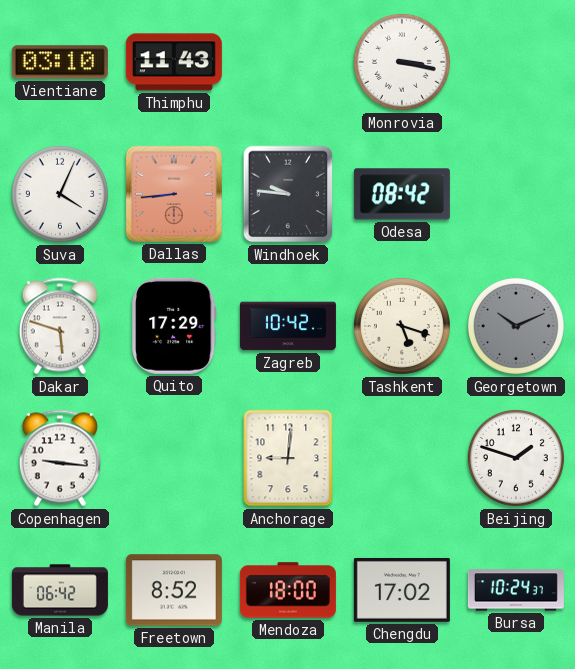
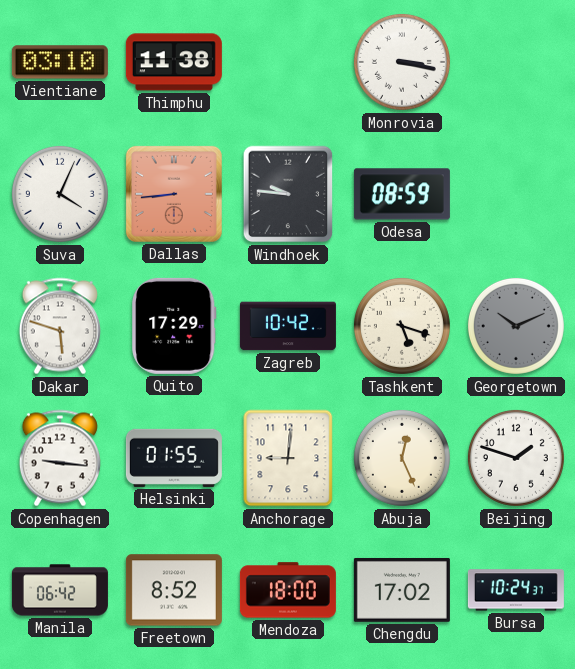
Thimphu: 11:43 -> 11:38 (174, 62)
Odesa: 08:42 -> 08:59 (402, 194)
Helsinki: none -> 01:55 (174, 458)
Abuja: none -> 12:26 (402, 458)
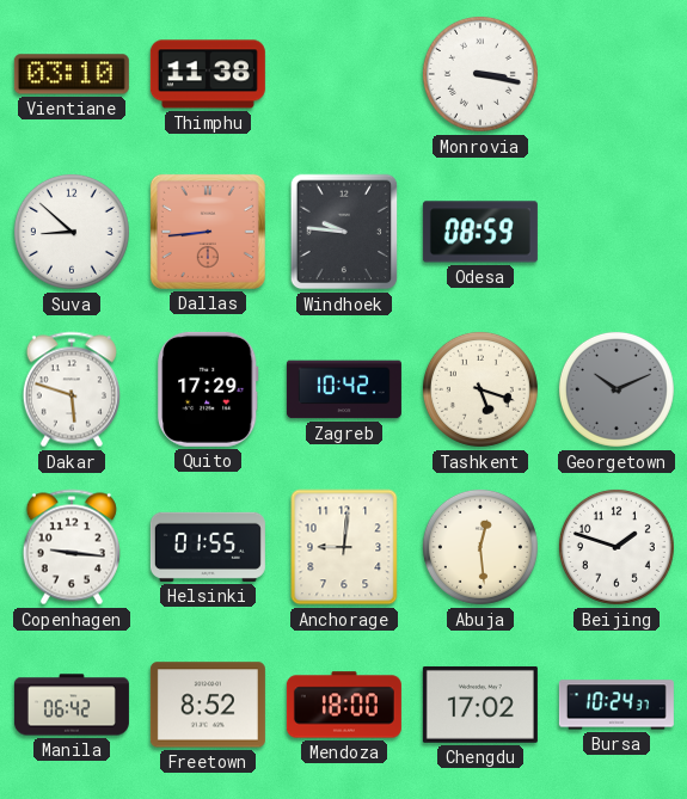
Suva: 4:04 -> 8:52 (72, 232)
Abuja: 12:26 -> 12:29 (480, 547)
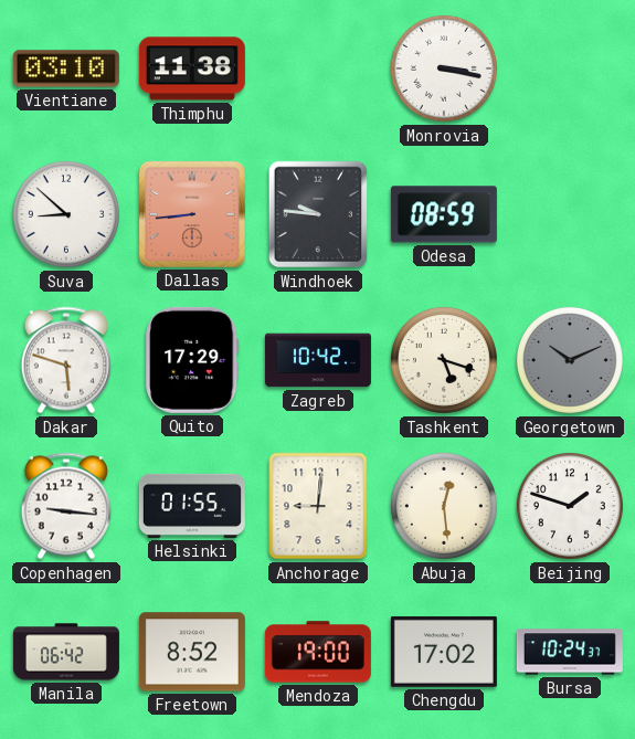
Mendoza: 18:00 -> 19:00 (318, 652)
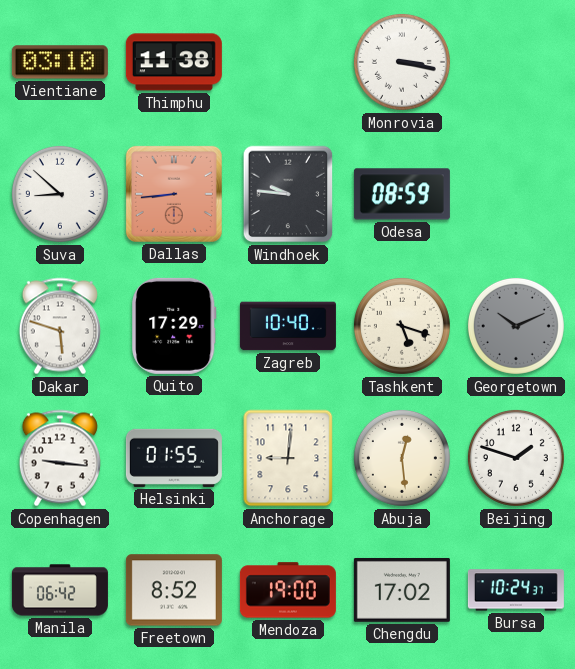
Zagreb: 10:42 -> 10:40 (288, 326)
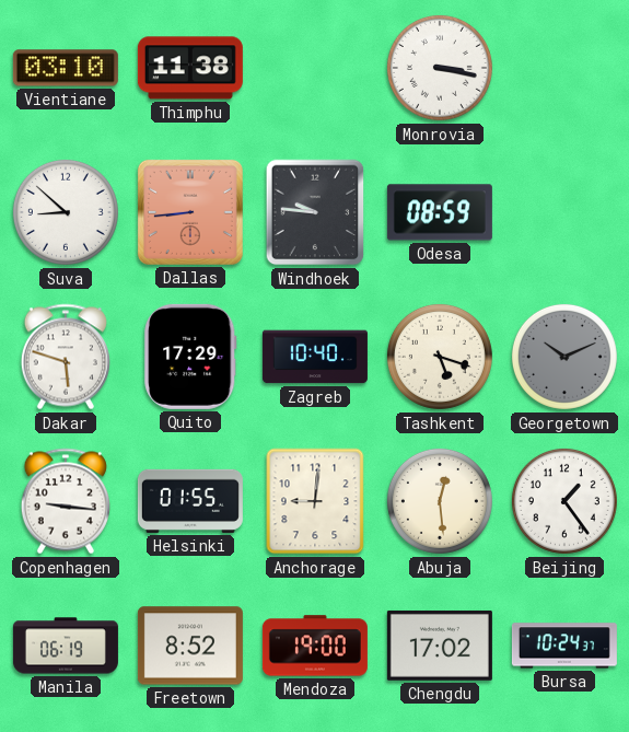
Beijing: 1:48 -> 1:24 (564, 501)
Manila: 06:42 -> 06:19 (66, 646)
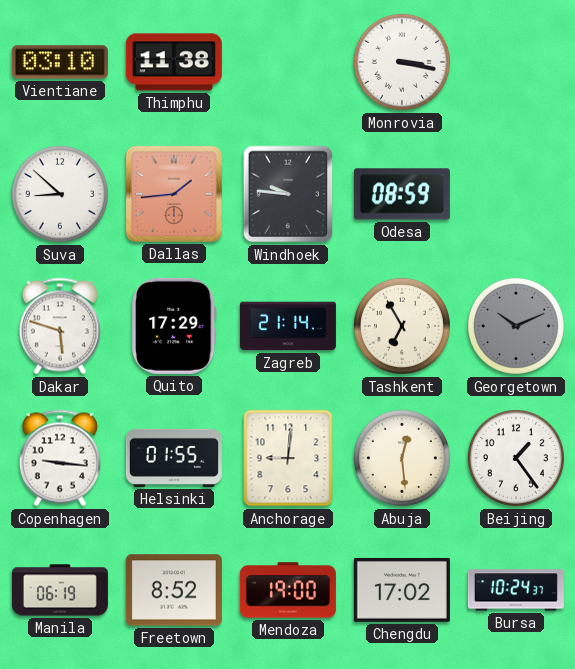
Dallas: 8:44 -> 1:44 (174, 194)
Zagreb: 10:40 -> 21:14 (288, 326)
Tashkent: 5:18 -> 6:55 (402, 326)
